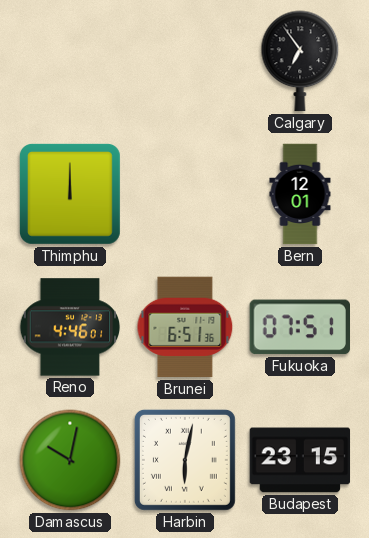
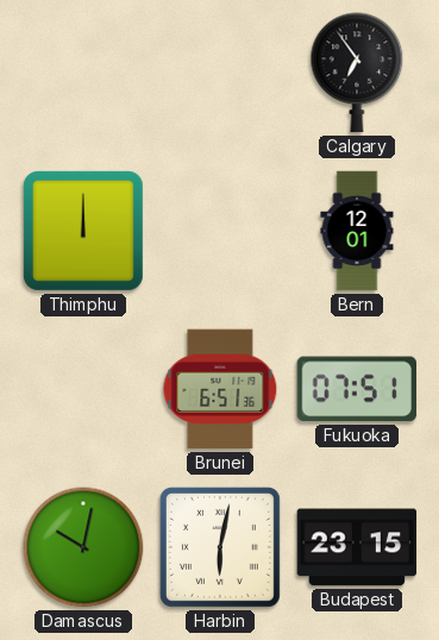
Reno: 4:46 -> none (70, 327)
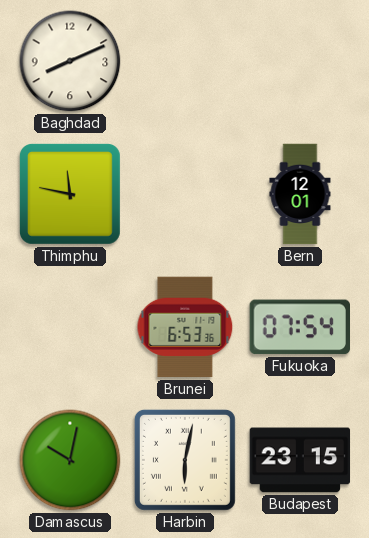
Baghdad: none -> 8:11 (70, 61)
Calgary: 6:54 -> none (357, 73)
Thimphu: 12:00 -> 11:47 (70, 194)
Brunei: 6:51 -> 6:53 (185, 327)
Fukuoka: 07:51 -> 07:54 (299, 327)
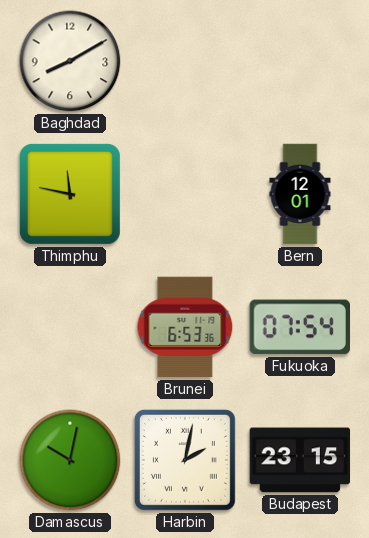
Baghdad: 8:11 -> 8:10 (70, 61)
Harbin: 6:02 -> 2:02 (185, 460)
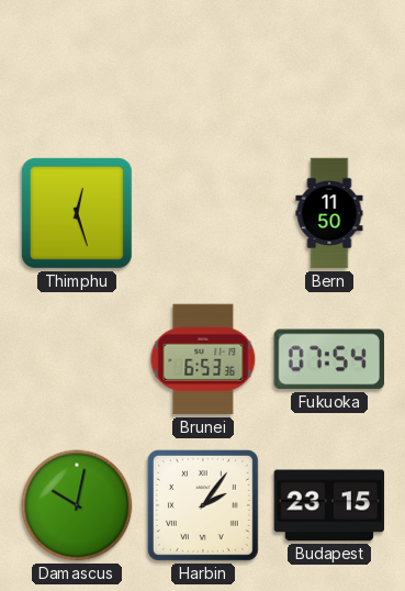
Baghdad: 8:10 -> none (70, 61)
Thimphu: 11:47 -> 12:27 (77, 213)
Bern: 12:01 -> 11:50 (329, 213)
Harbin: 2:02 -> 2:06 (203, 505)
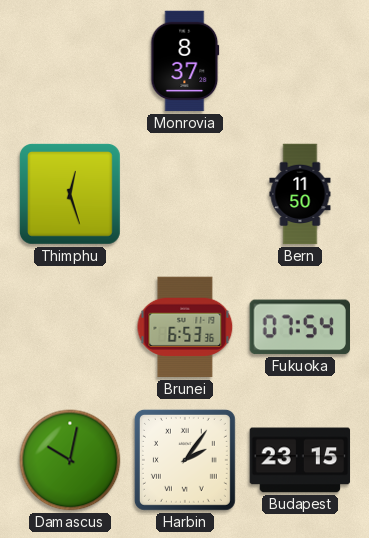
Monrovia: none -> 8:37 (185, 61)
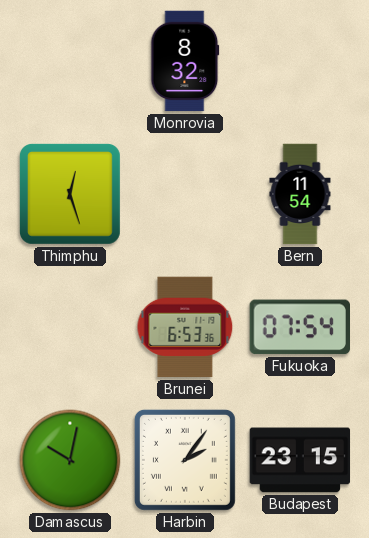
Monrovia: 8:37 -> 8:32 (185, 61)
Bern: 11:50 -> 11:54 (300, 194)
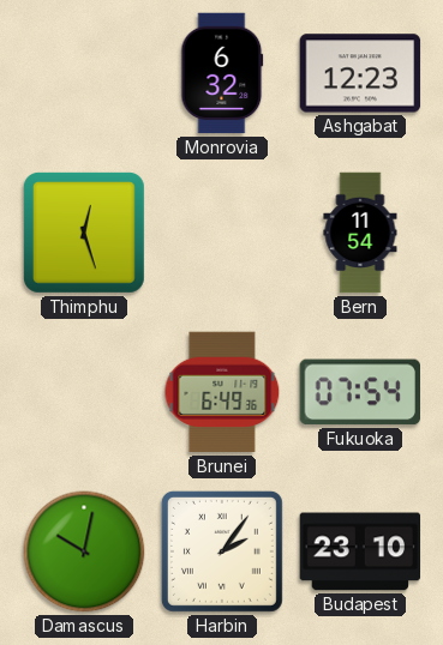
Monrovia: 8:32 -> 6:32 (222, 73)
Ashgabat: none -> 12:23 (360, 73)
Brunei: 6:53 -> 6:49 (222, 392)
Budapest: 23:15 -> 23:10 (360, 551)
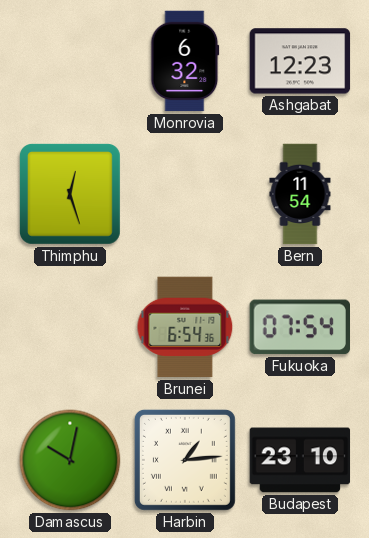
Brunei: 6:49 -> 6:54 (185, 327)
Harbin: 2:06 -> 1:14 (185, 460)
